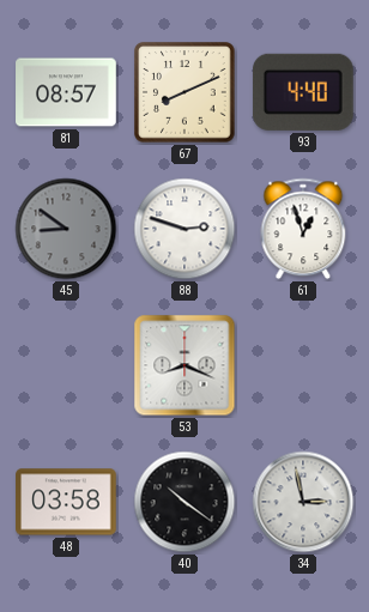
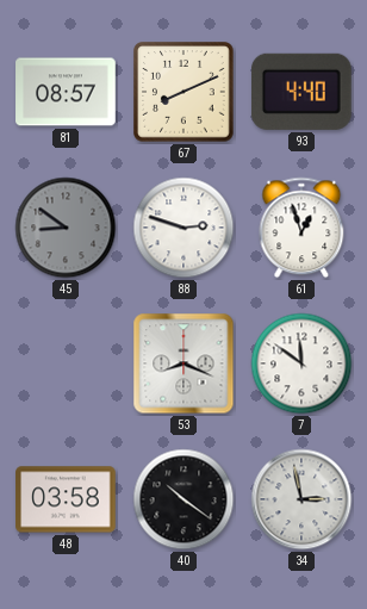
7: none -> 11:51 (301, 363)
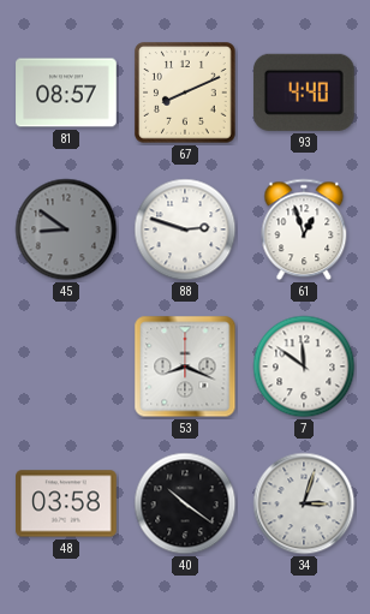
34: 2:58 -> 3:03 (304, 503)
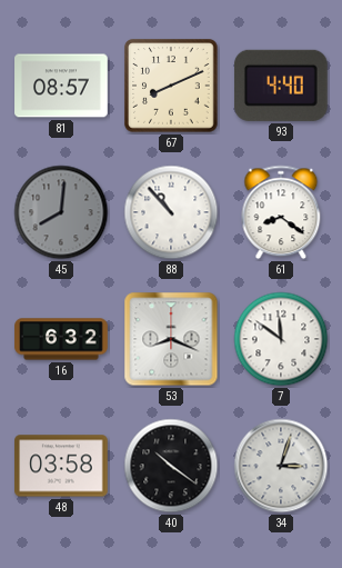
45: 8:51 -> 8:01 (61, 212)
88: 2:48 -> 10:53 (171, 212)
61: 12:57 -> 8:21 (281, 212)
16: none -> 6:32 (61, 339)
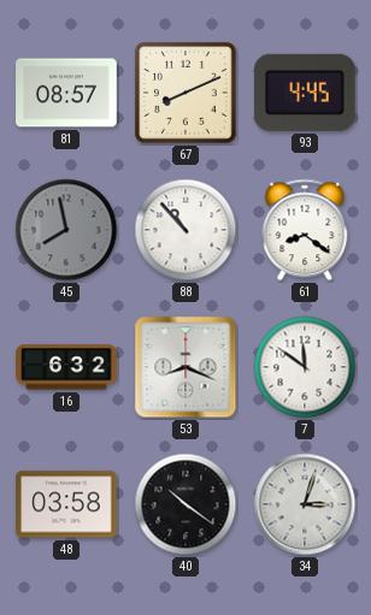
93: 4:40 -> 4:45 (305, 93)
45: 8:01 -> 7:58 (66, 230)
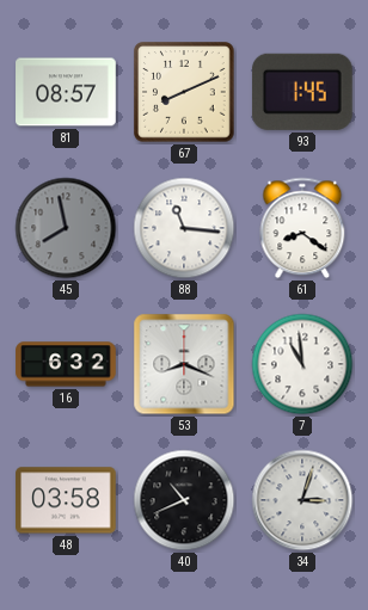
93: 4:45 -> 1:45 (302, 92)
88: 10:53 -> 11:16 (184, 228)
7: 11:51 -> 10:59 (302, 364)
40: 10:21 -> 10:41 (184, 500)
